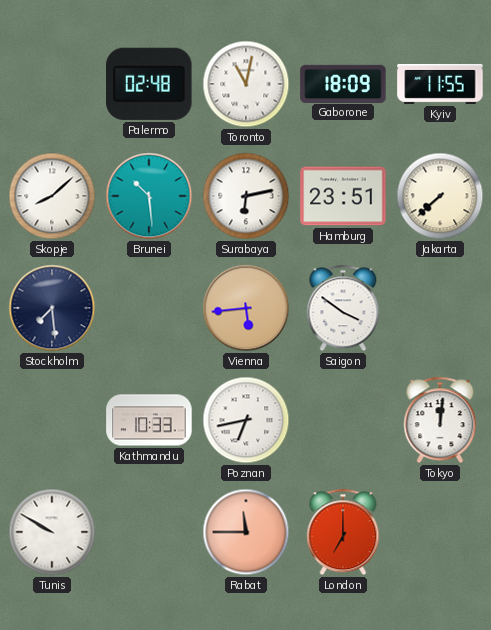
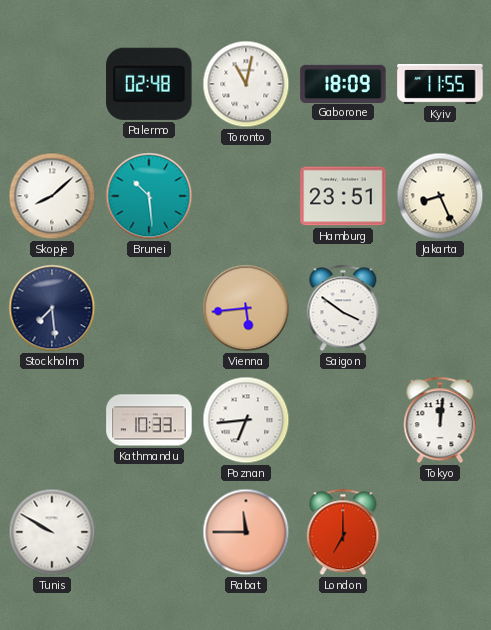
Surabaya: 6:13 -> none (246, 196)
Jakarta: 7:38 -> 8:26 (440, 196)
Poznan: 6:43 -> 6:44 (246, 420)
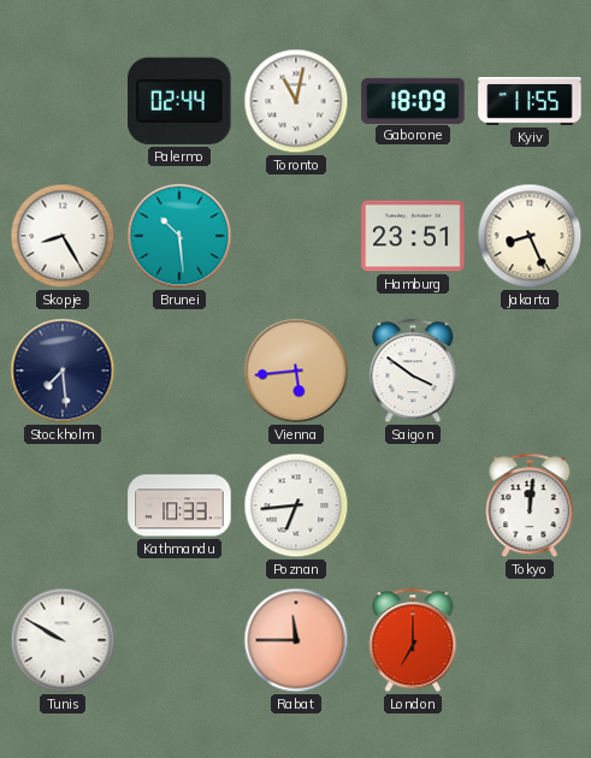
Palermo: 02:48 -> 02:44 (179, 101)
Skopje: 8:08 -> 8:25 (63, 236)
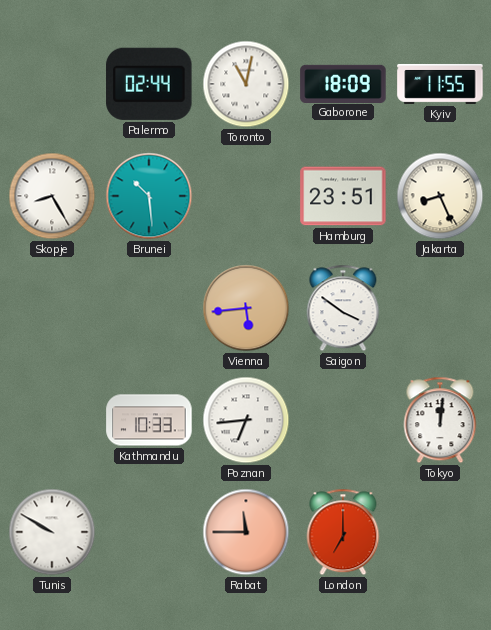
Stockholm: 7:29 -> none (63, 371)
